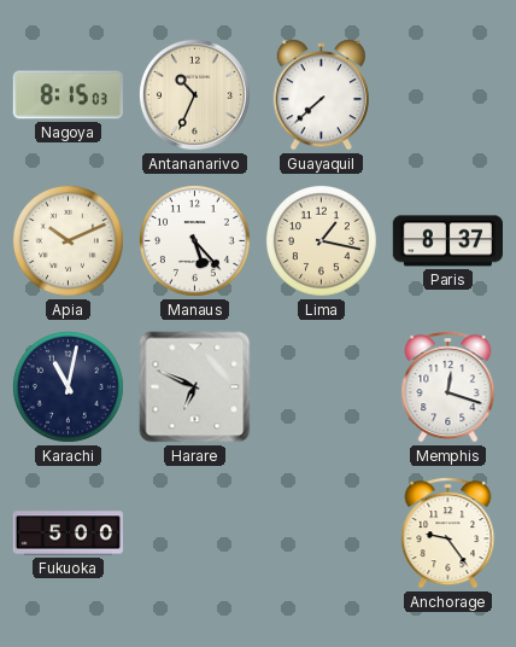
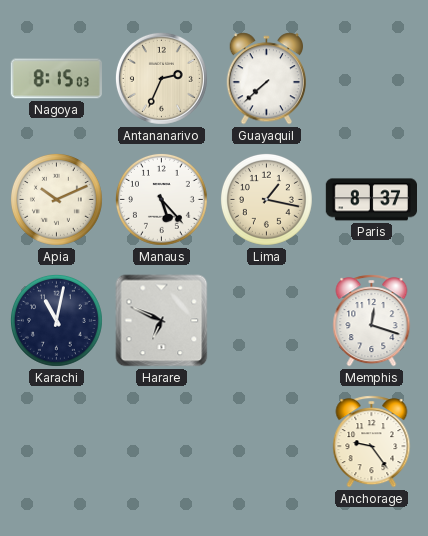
Antananarivo: 10:34 -> 2:34 (161, 78)
Fukuoka: 5:00 -> none (68, 534)
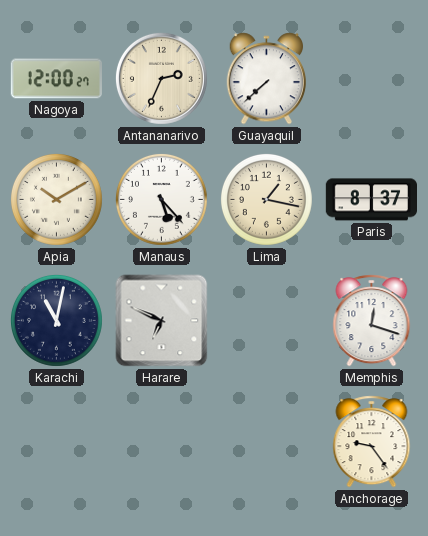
Nagoya: 8:15 -> 12:00 (56, 79)
Apia: 10:11 -> 10:10 (56, 199)
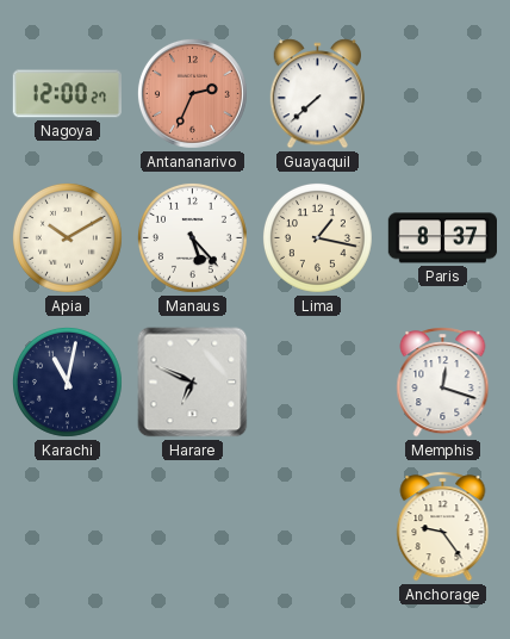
Antananarivo dial: cream -> salmon (192, 93)
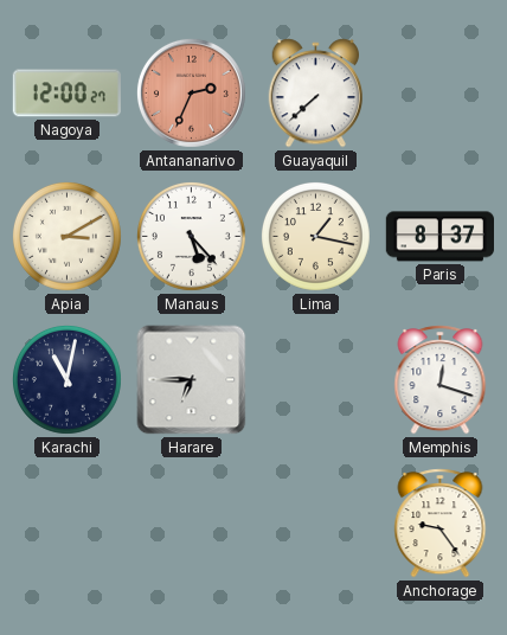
Apia: 10:10 -> 3:10 (66, 236)
Harare: 6:49 -> 6:45 (192, 380)
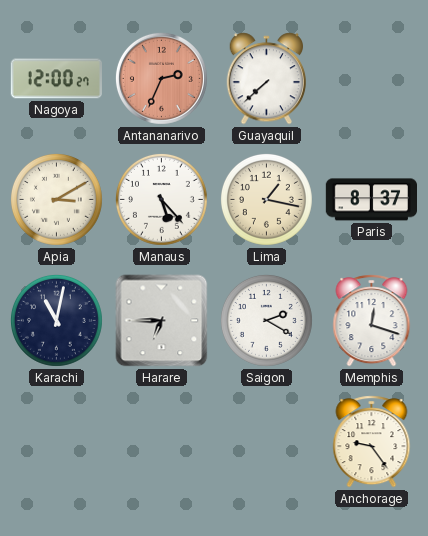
Saigon: none -> 2:20 (266, 320)
